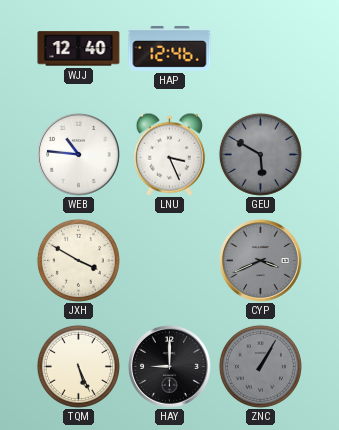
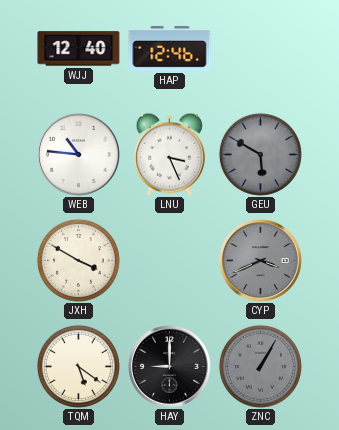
TQM: 5:26 -> 5:21 (78, 366)
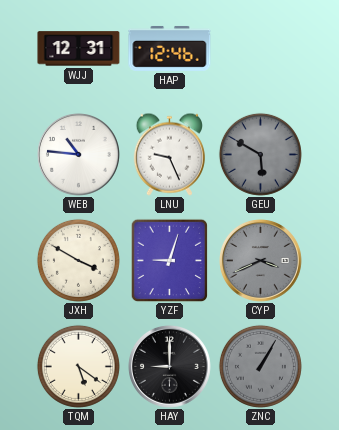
WJJ: 12:40 -> 12:31 (79, 49)
LNU: 3:26 -> 9:26 (169, 154)
YZF: none -> 9:03 (169, 260)
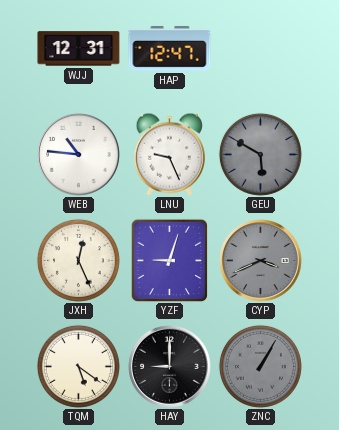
HAP: 12:46 -> 12:47 (170, 48)
JXH: 3:50 -> 12:26 (78, 260)
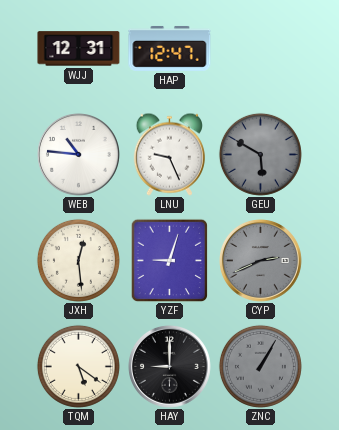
JXH: 12:26 -> 12:29 (78, 260)
CYP: 3:41 -> 2:41 (261, 261)
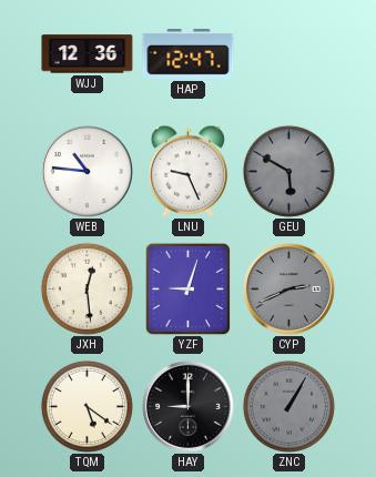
WJJ: 12:31 -> 12:36 (88, 54)
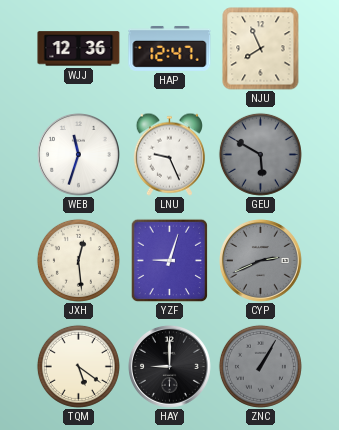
NJU: none -> 7:56 (261, 49)
WEB: 10:46 -> 11:33 (79, 155)
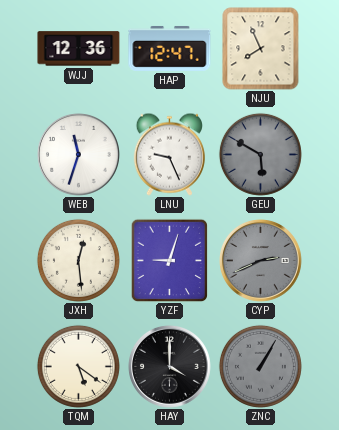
HAY: 9:00 -> 4:00 (170, 367)
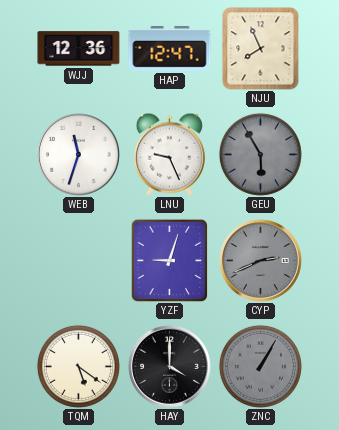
GEU: 5:50 -> 5:55 (260, 154)
JXH: 12:29 -> none (78, 260)
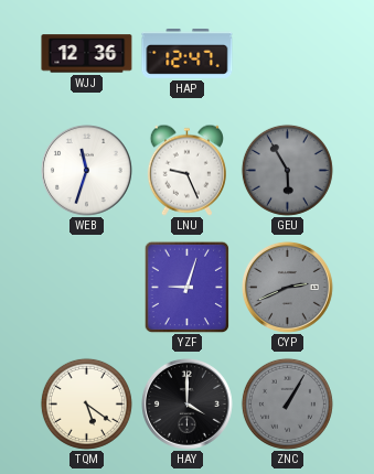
NJU: 7:56 -> none (261, 49)
